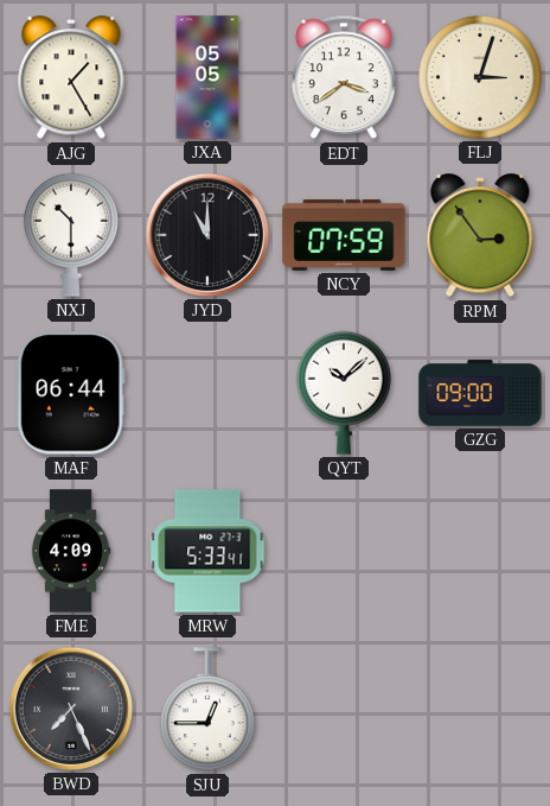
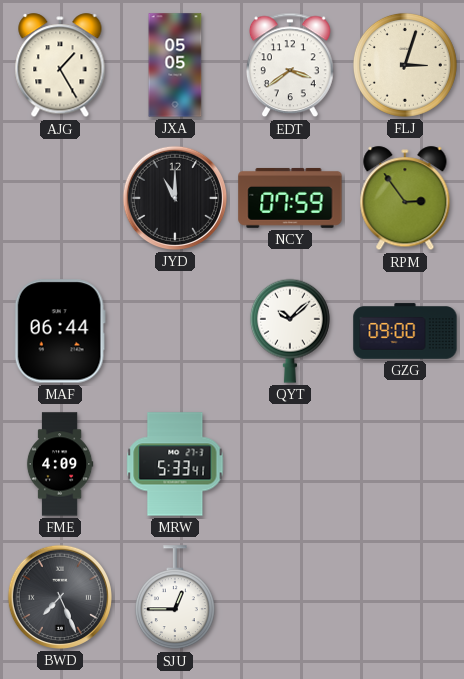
NXJ: 10:30 -> none (71, 235)
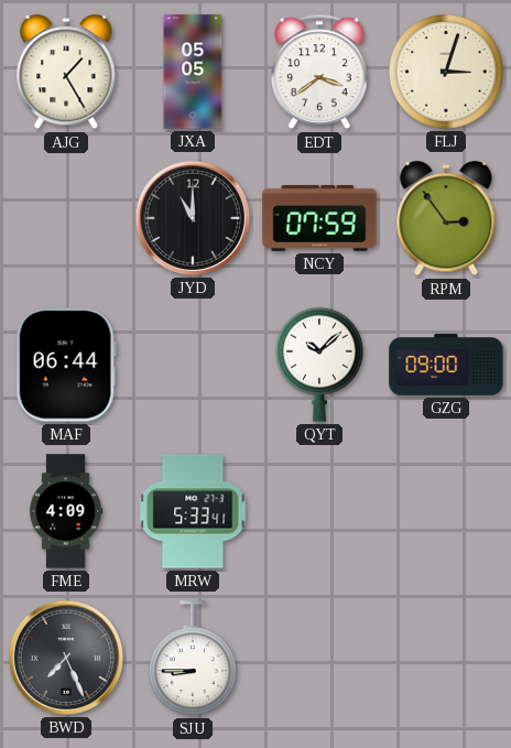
SJU: 12:45 -> 8:45 (193, 659)
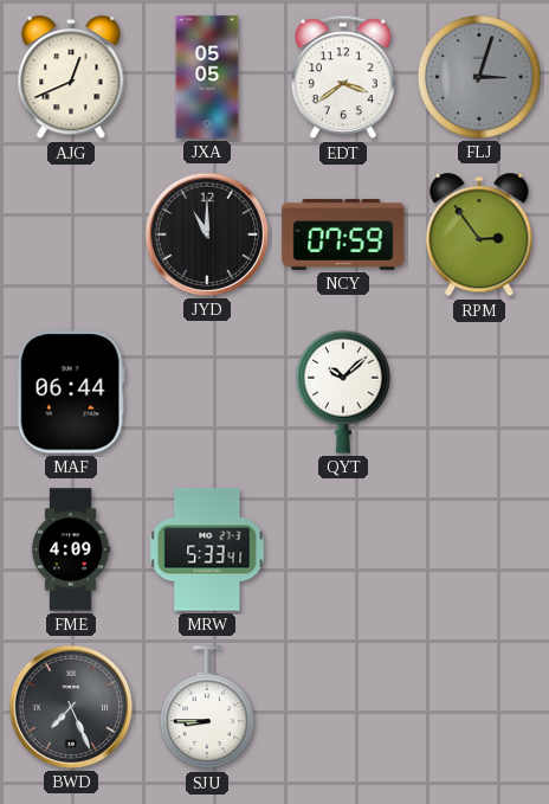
AJG: 1:25 -> 12:41 (71, 78)
FLJ dial: cream -> grey (479, 77)
GZG: 09:00 -> none (446, 365)
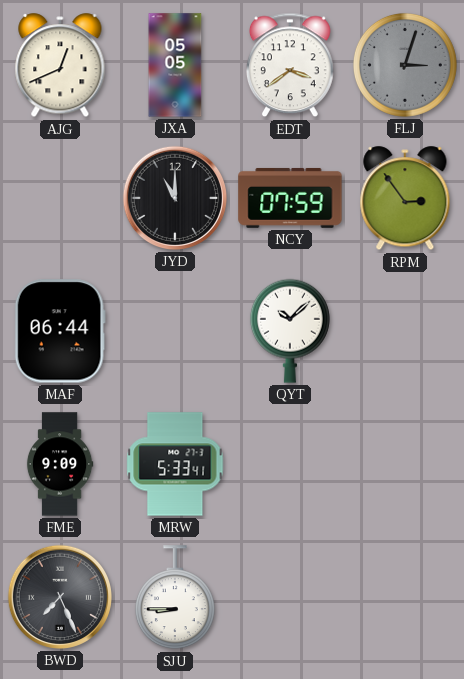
FME: 4:09 -> 9:09 (60, 464)
